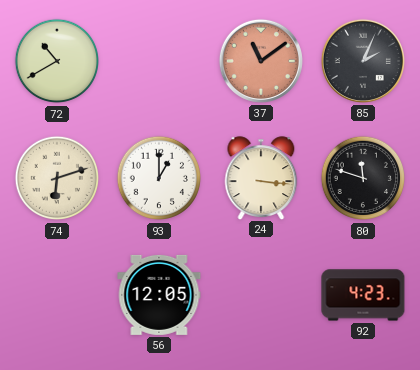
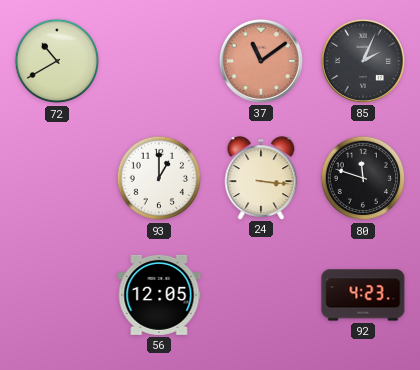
74: 6:12 -> none (57, 178)
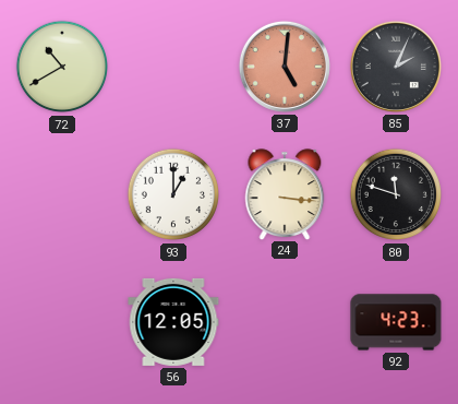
37: 11:09 -> 5:01 (285, 67)
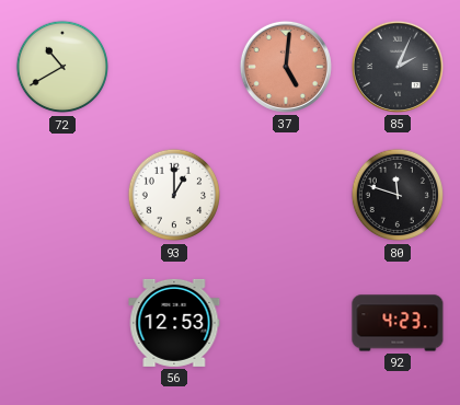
24: 3:16 -> none (285, 194)
56: 12:05 -> 12:53 (174, 323)
